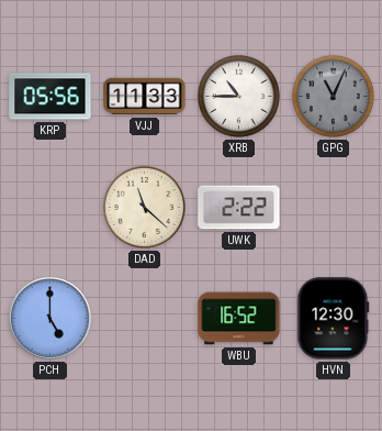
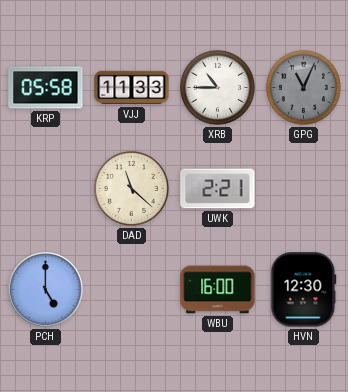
KRP: 05:56 -> 05:58 (46, 88)
UWK: 2:22 -> 2:21 (218, 189)
WBU: 16:52 -> 16:00 (218, 290)
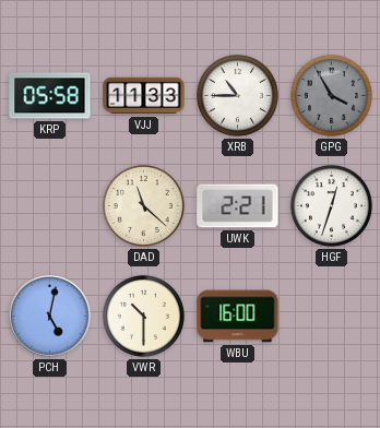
GPG: 11:04 -> 3:55 (331, 95)
HGF: none -> 12:33 (331, 205)
PCH: 5:00 -> 5:02 (50, 317)
VWR: none -> 10:30 (143, 316)
HVN: 12:30 -> none (304, 290)
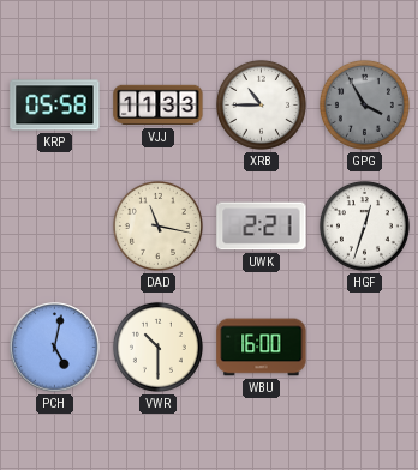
DAD: 11:22 -> 11:17 (157, 225)
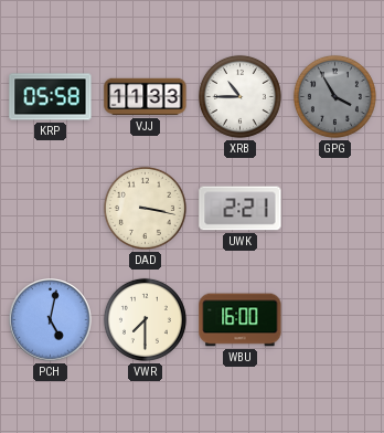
DAD: 11:17 -> 3:17 (145, 208)
HGF: 12:33 -> none (364, 225)
VWR: 10:30 -> 7:30 (145, 319)
